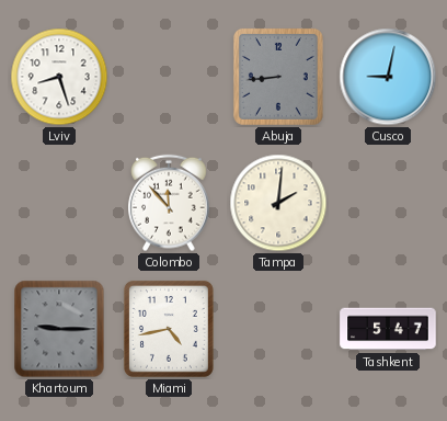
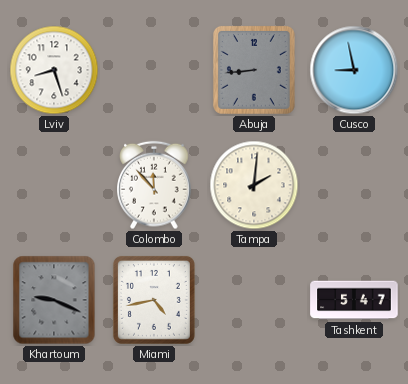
Cusco: 9:02 -> 8:58 (354, 70)
Khartoum: 9:15 -> 9:19 (54, 300)
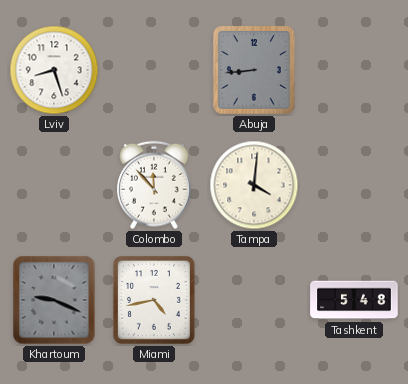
Cusco: 8:58 -> none (354, 70)
Tampa: 2:01 -> 4:01 (254, 185)
Tashkent: 5:47 -> 5:48 (354, 300)
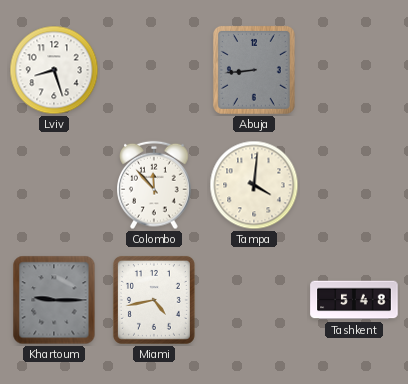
Khartoum: 9:19 -> 9:15 (54, 300)
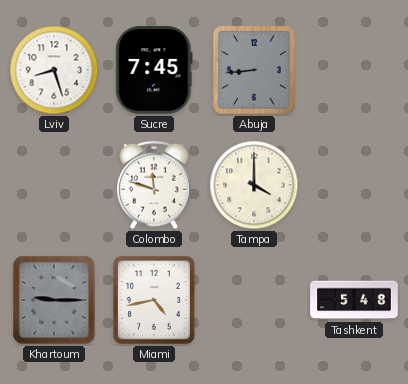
Sucre: none -> 7:45 (154, 70)
Colombo: 11:53 -> 11:48 (154, 185)
Tampa: 4:01 -> 4:00 (254, 185)
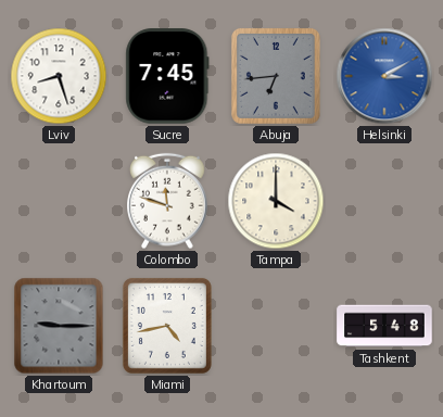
Abuja: 8:44 -> 6:44 (276, 76)
Helsinki: none -> 3:10 (384, 76)
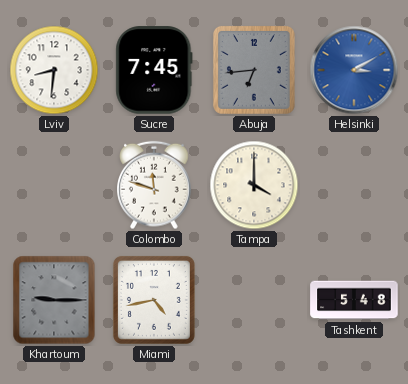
Lviv: 8:27 -> 8:31 (54, 70)
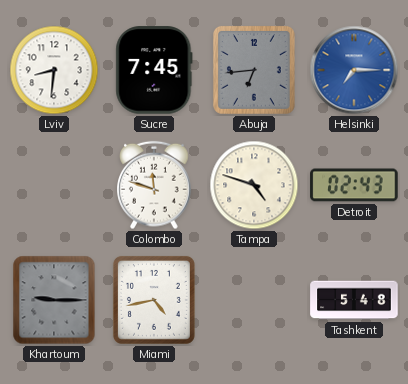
Helsinki: 3:10 -> 7:15 (354, 70)
Tampa: 4:00 -> 4:48 (254, 185)
Detroit: none -> 02:43 (354, 185)
